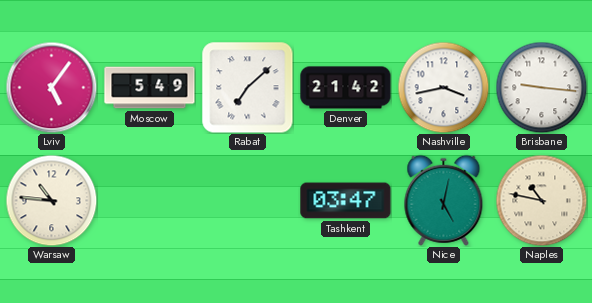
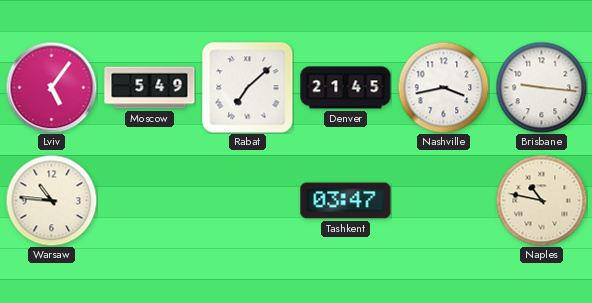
Denver: 21:42 -> 21:45 (346, 88)
Nice: 5:02 -> none (444, 200)
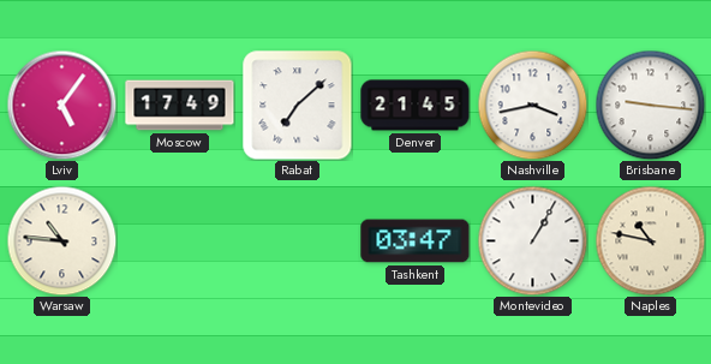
Moscow: 5:49 -> 17:49 (180, 106)
Montevideo: none -> 1:05 (532, 240)
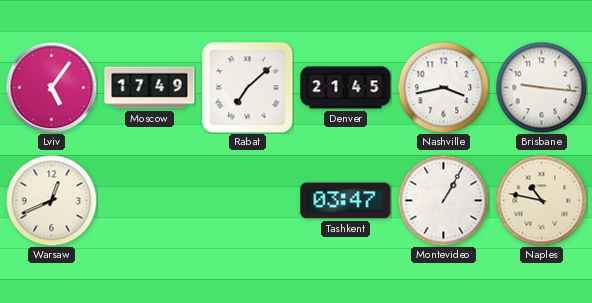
Warsaw: 10:46 -> 12:41 (51, 200)
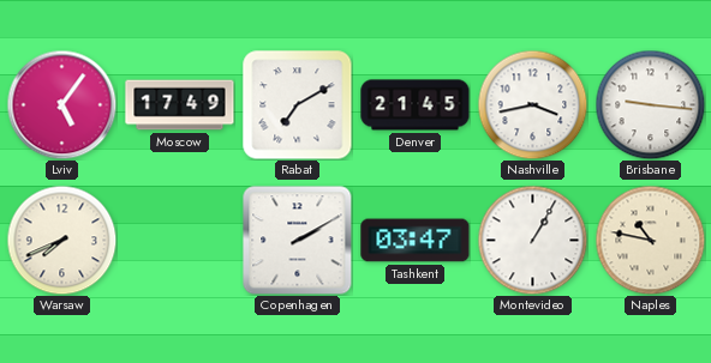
Rabat: 7:08 -> 7:10 (298, 105)
Warsaw: 12:41 -> 7:41 (61, 240)
Copenhagen: none -> 2:10 (297, 240)
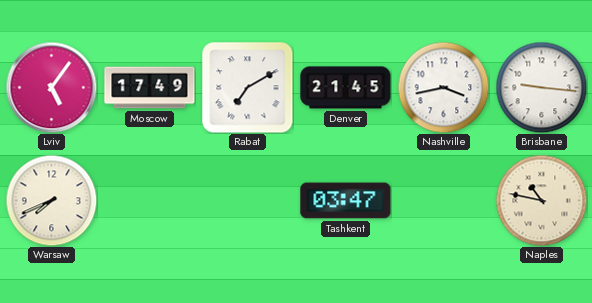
Copenhagen: 2:10 -> none (297, 240)
Montevideo: 1:05 -> none (532, 240)
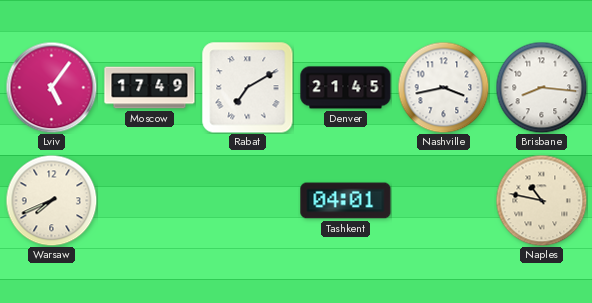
Brisbane: 9:16 -> 8:16 (541, 87)
Tashkent: 03:47 -> 04:01 (346, 201)
